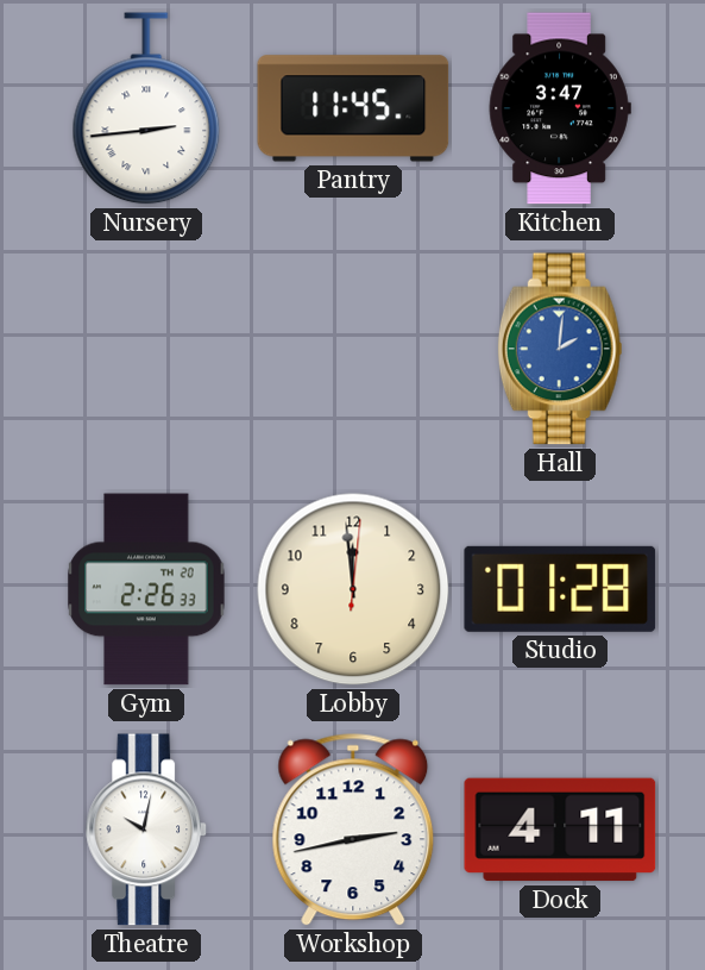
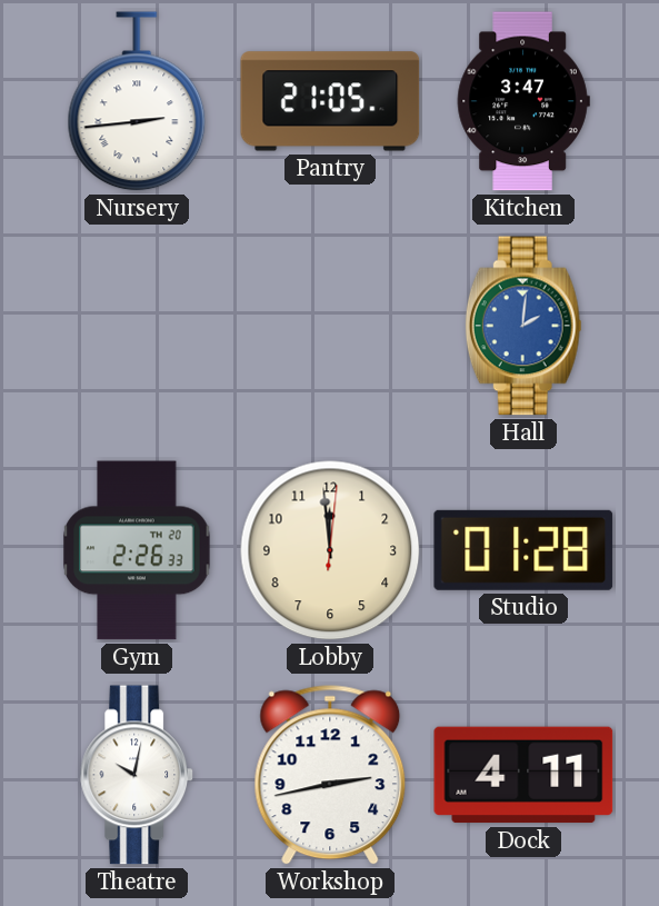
Pantry: 11:45 -> 21:05 (330, 101)
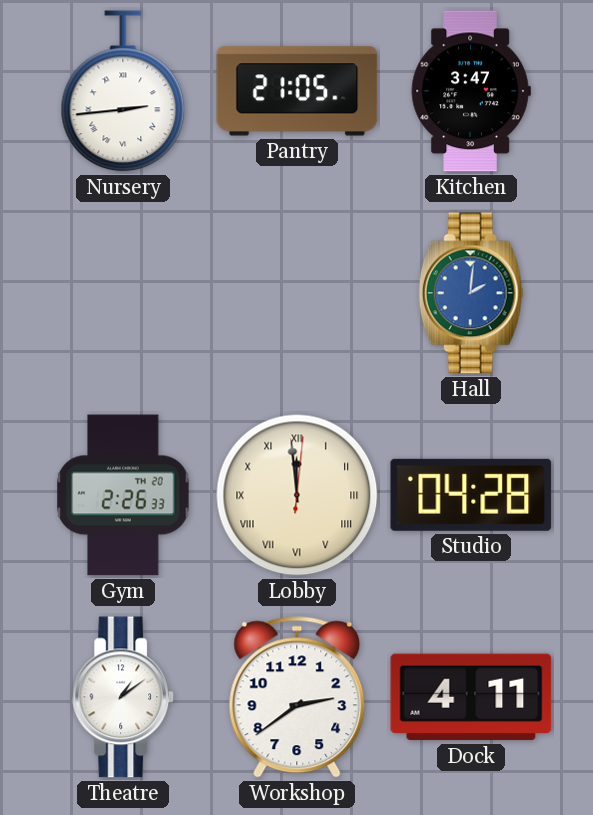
Lobby numerals: Arabic -> Roman (297, 495)
Studio: 01:28 -> 04:28 (471, 495)
Theatre: 10:02 -> 1:09 (124, 697)
Workshop: 2:43 -> 2:39 (297, 697)
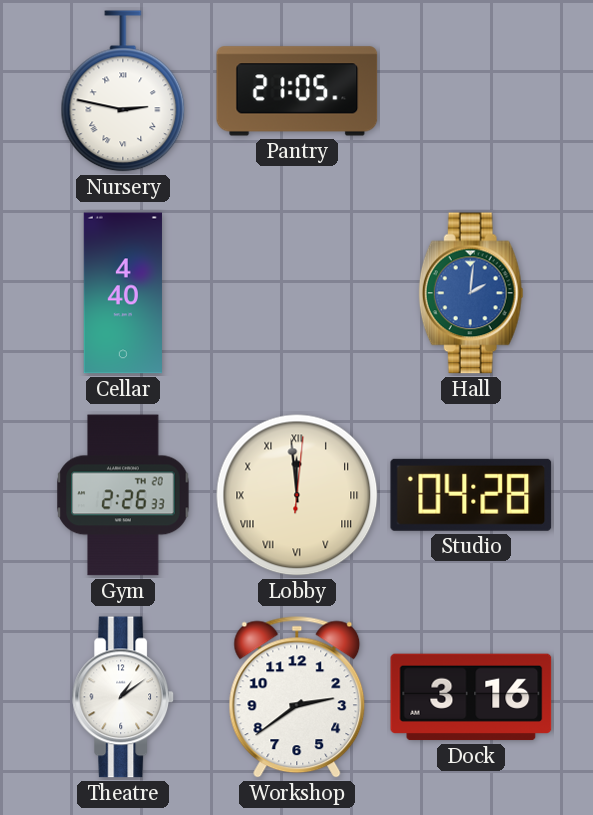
Nursery: 2:44 -> 2:47 (123, 91)
Kitchen: 3:47 -> none (471, 91)
Cellar: none -> 4:40 (123, 293)
Dock: 4:11 -> 3:16 (471, 697)
